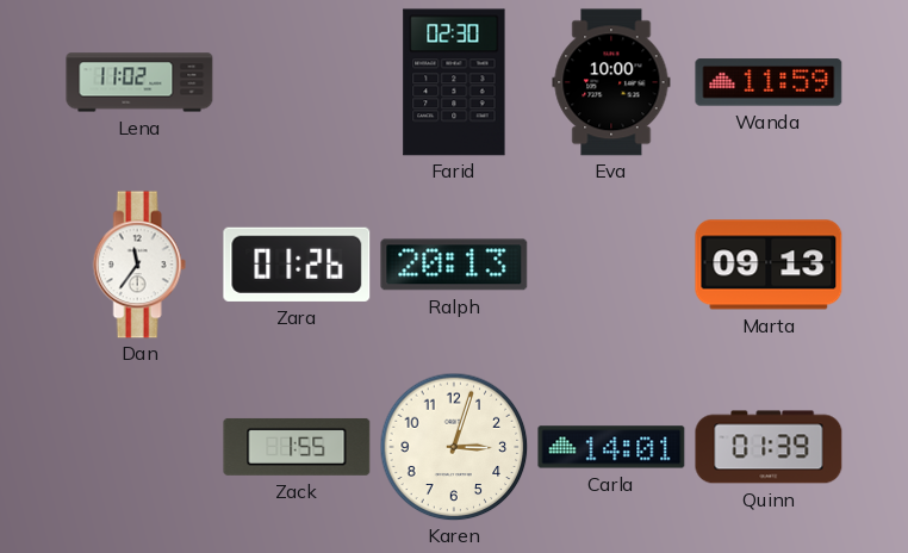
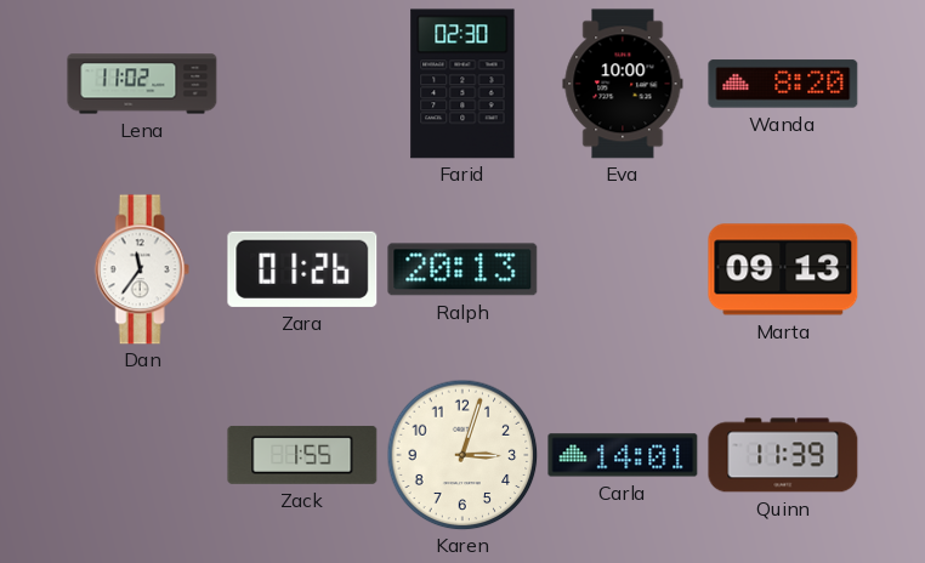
Wanda: 11:59 -> 8:20 (783, 84)
Quinn: 01:39 -> 11:39 (783, 455)
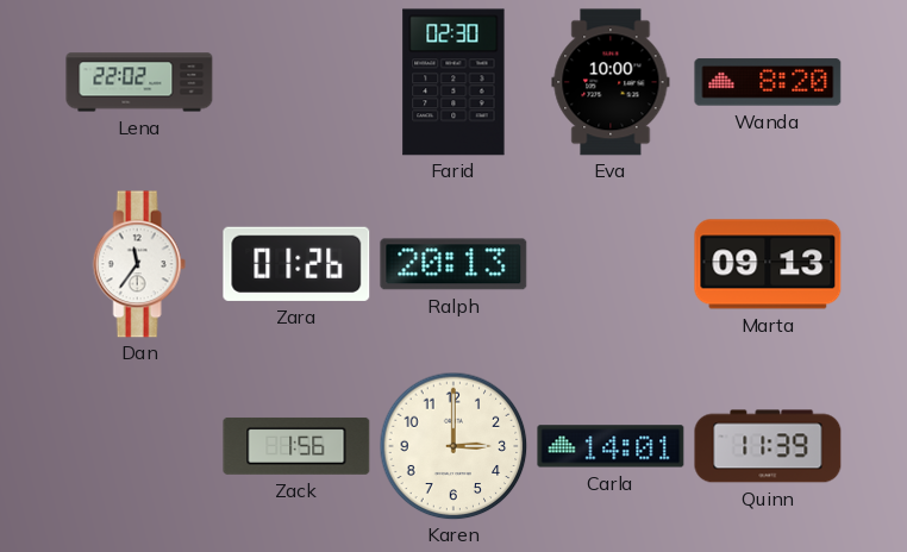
Lena: 11:02 -> 22:02 (139, 82)
Zack: 1:55 -> 1:56 (296, 446)
Karen: 3:03 -> 3:00 (453, 446)
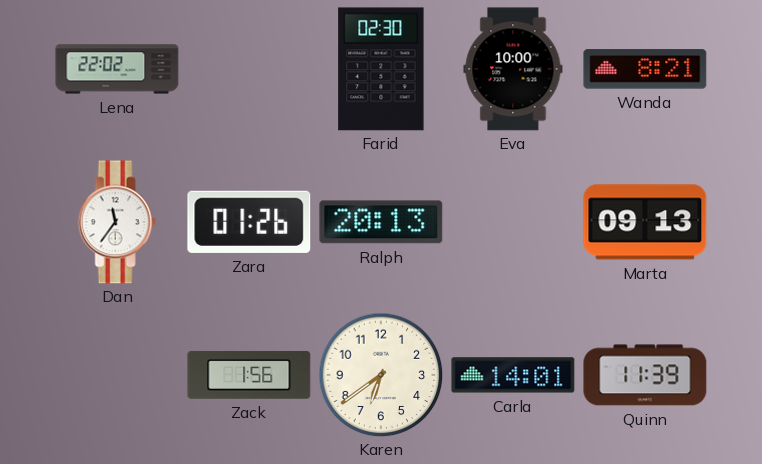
Wanda: 8:20 -> 8:21 (645, 69)
Karen: 3:00 -> 6:39 (381, 375)
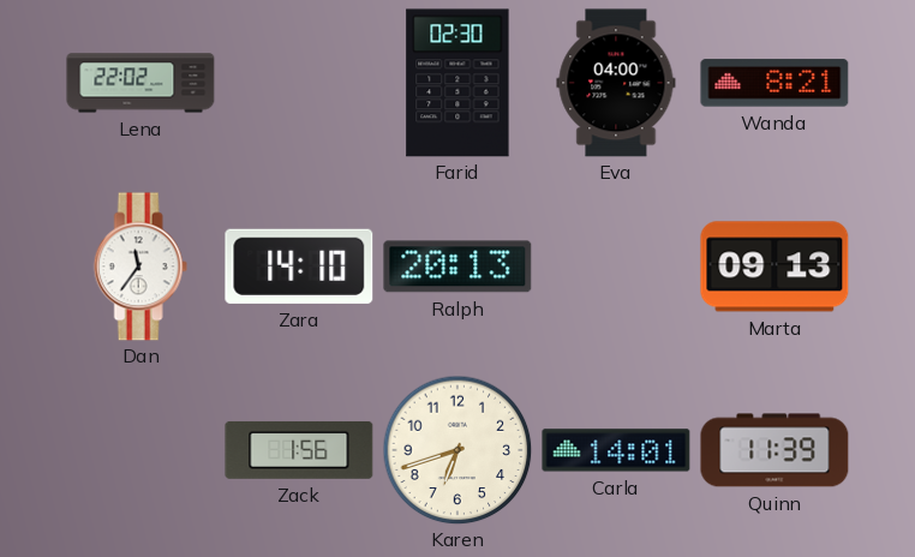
Eva: 10:00 -> 04:00 (616, 83)
Zara: 01:26 -> 14:10 (299, 266)
Karen: 6:39 -> 6:42 (458, 450)
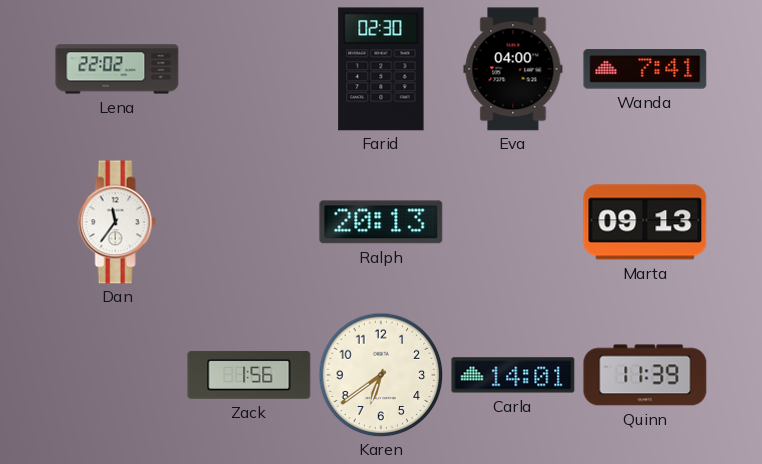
Wanda: 8:21 -> 7:41 (645, 69)
Zara: 14:10 -> none (299, 266)
Karen: 6:42 -> 6:39 (381, 375)
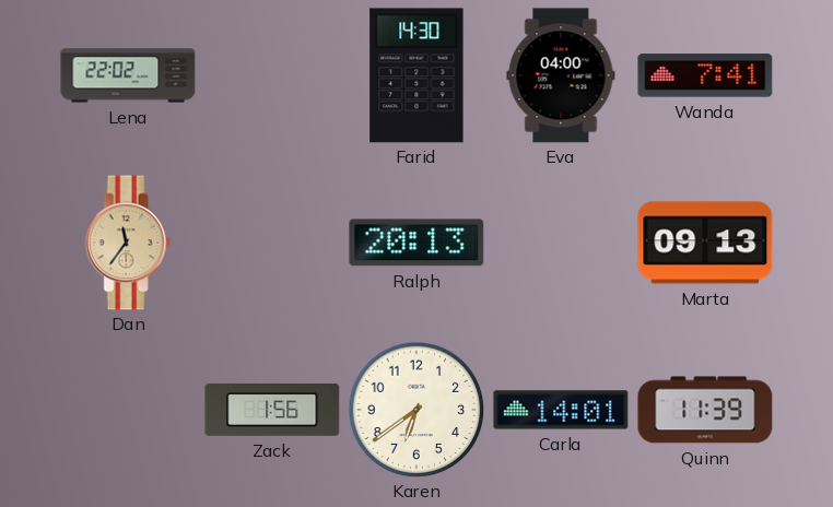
Farid: 02:30 -> 14:30 (416, 75)
Dan dial: white -> champagne (128, 243)
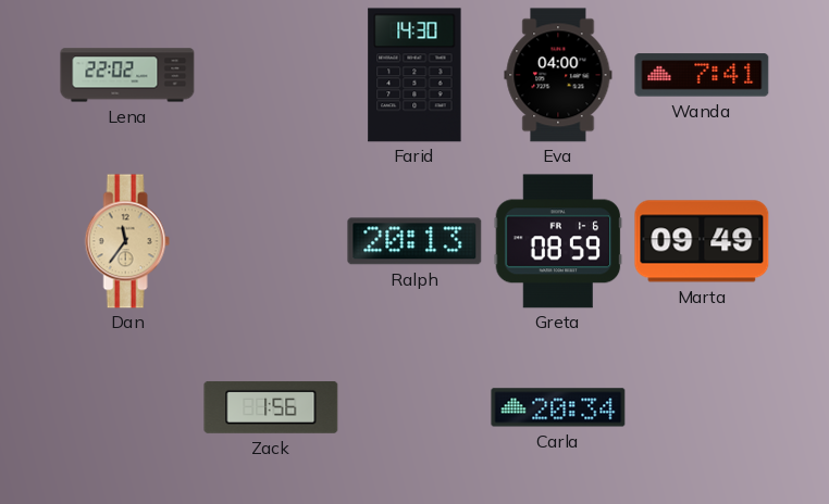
Greta: none -> 08:59 (558, 241)
Marta: 09:13 -> 09:49 (702, 241)
Karen: 6:39 -> none (416, 410)
Carla: 14:01 -> 20:34 (558, 407)
Quinn: 11:39 -> none (705, 410)
